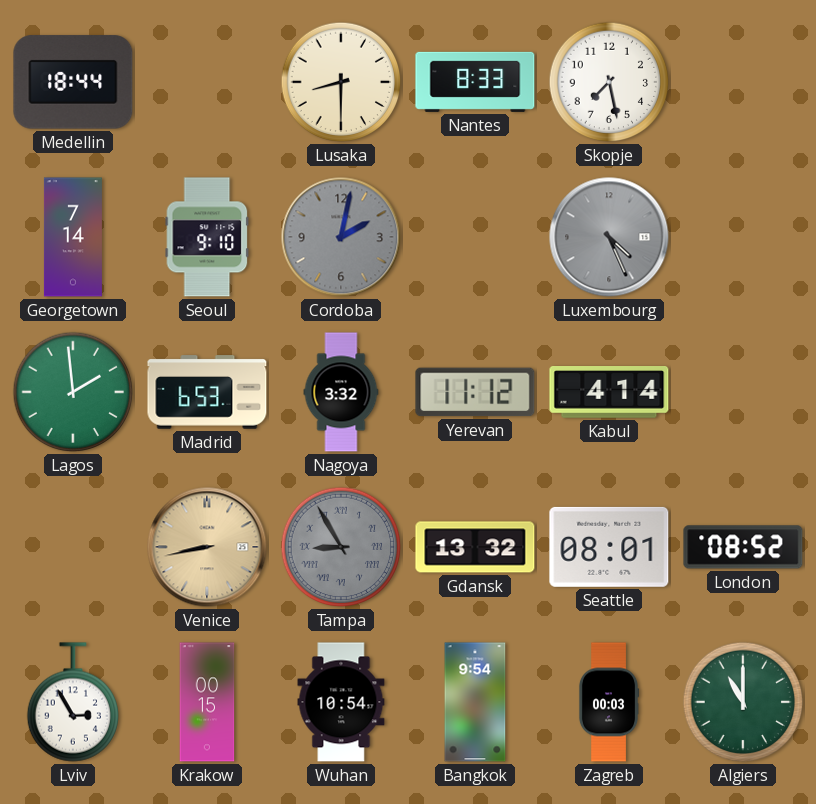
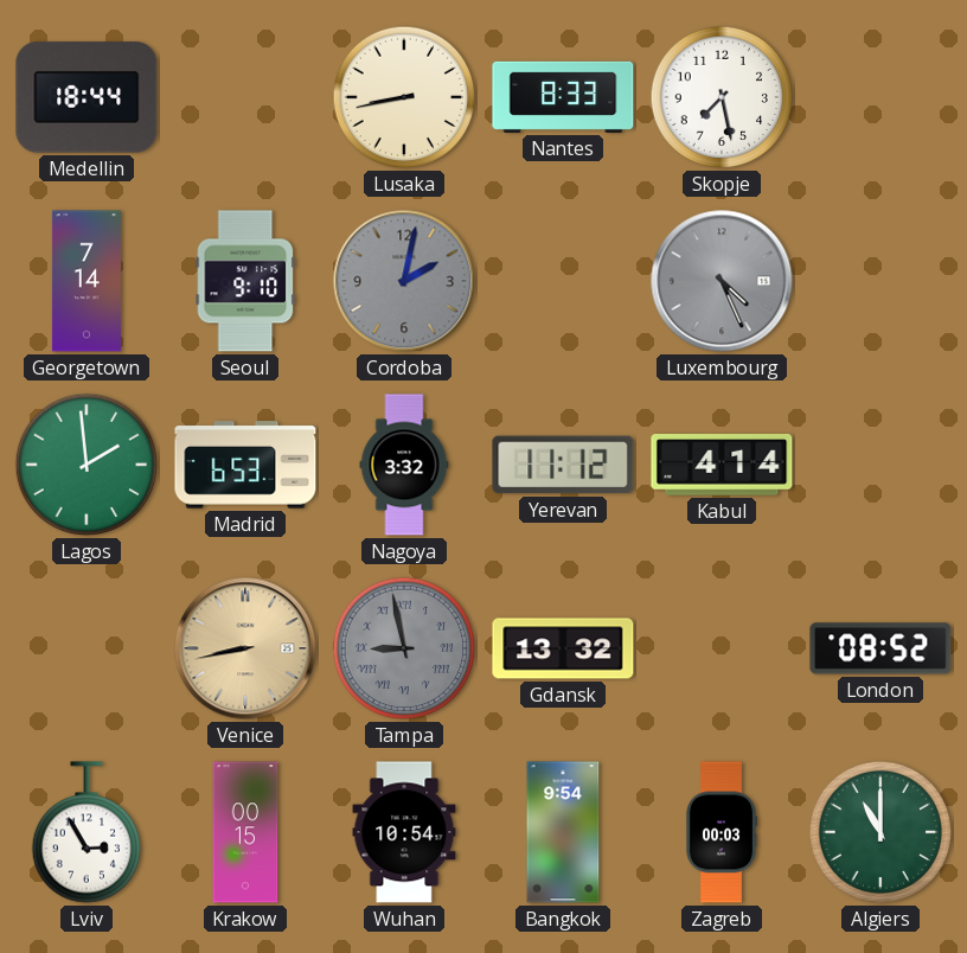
Lusaka: 8:30 -> 8:43 (404, 97)
Tampa: 8:55 -> 8:58 (404, 648)
Seattle: 08:01 -> none (609, 547)
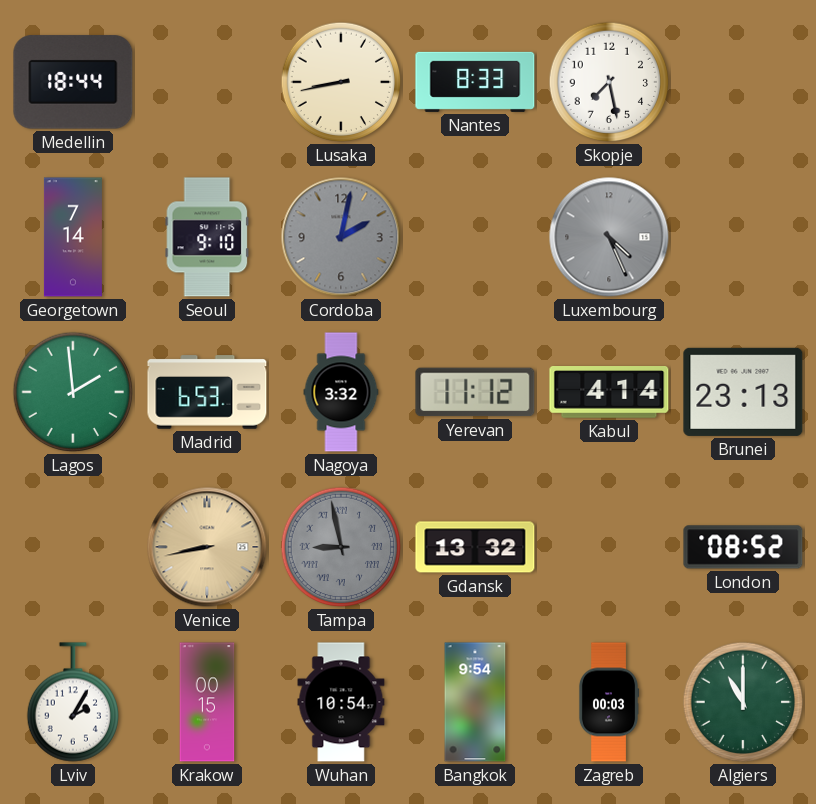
Brunei: none -> 23:13 (743, 392)
Lviv: 2:55 -> 2:05 (72, 702)
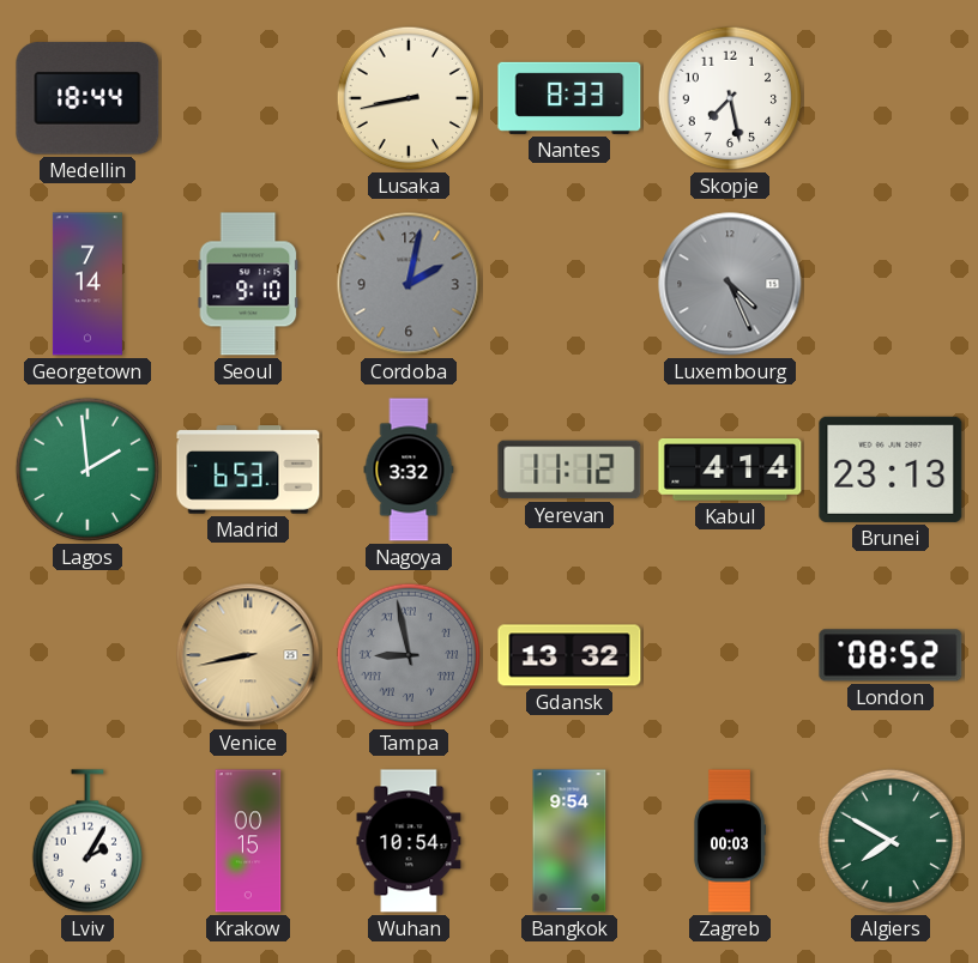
Algiers: 11:00 -> 7:50 (891, 841)
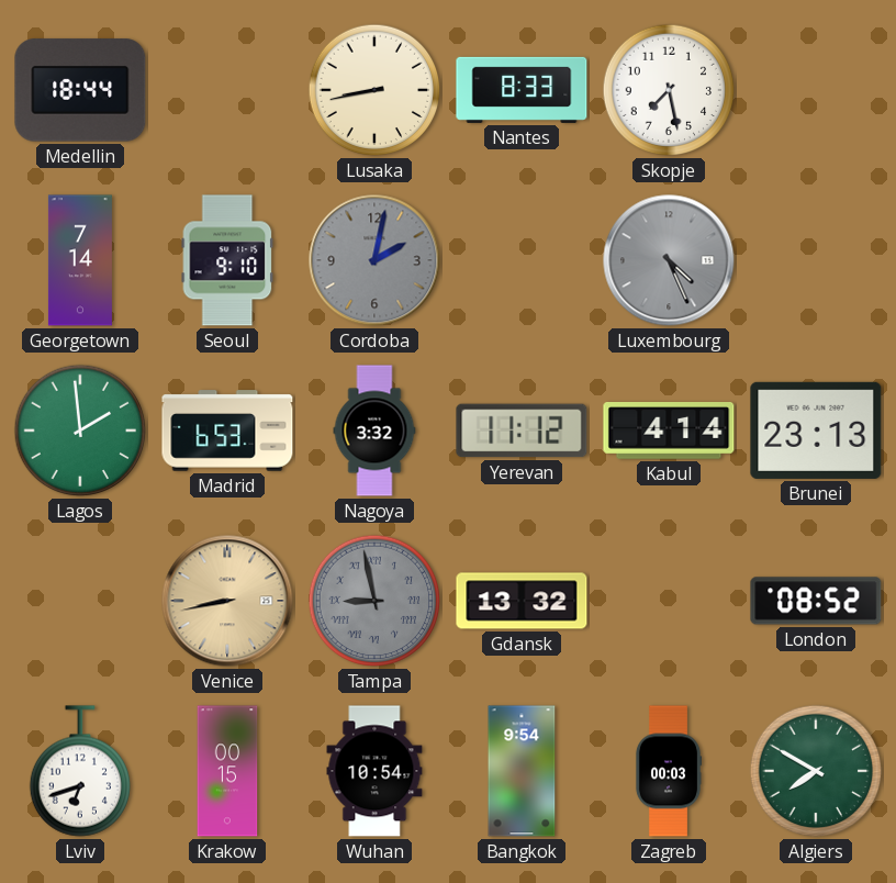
Lviv: 2:05 -> 6:42 (79, 771)
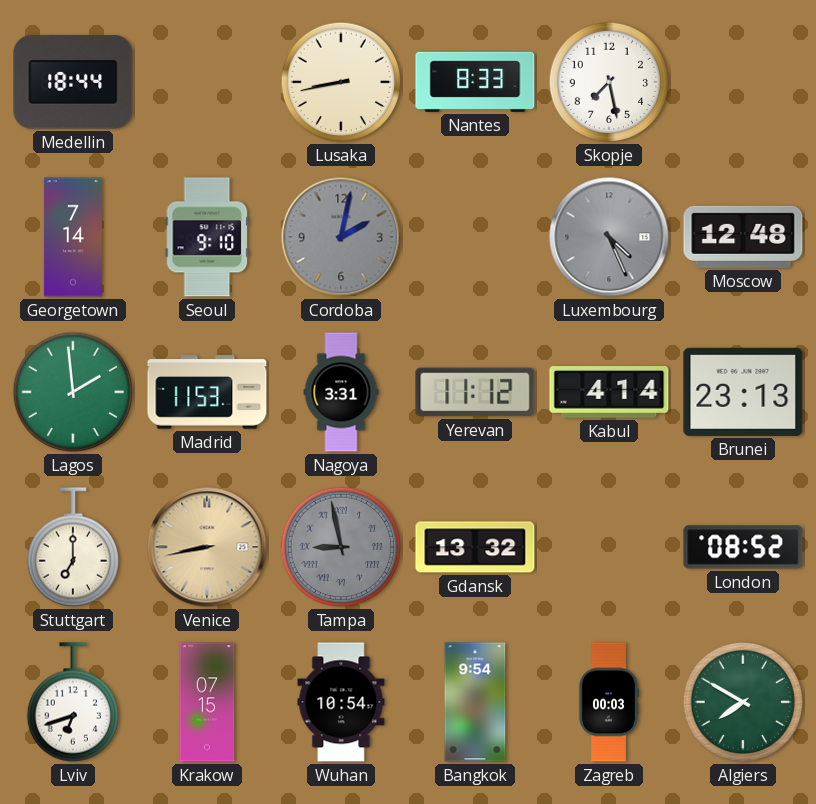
Moscow: none -> 12:48 (743, 237)
Madrid: 6:53 -> 11:53 (207, 392)
Nagoya: 3:32 -> 3:31 (341, 392)
Stuttgart: none -> 7:00 (72, 547)
Krakow: 00:15 -> 07:15 (207, 702)
